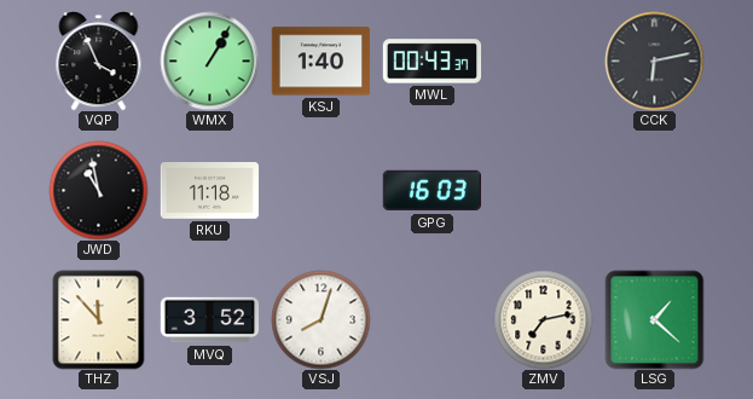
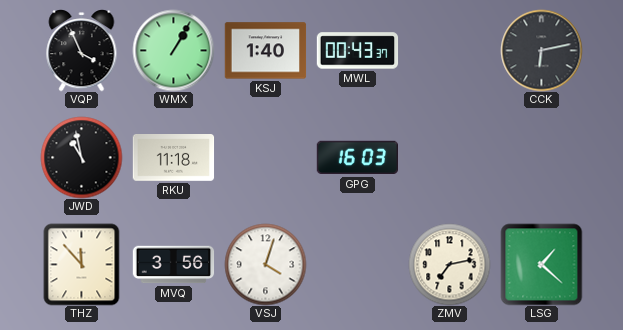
MVQ: 3:52 -> 3:56 (173, 265)
VSJ: 8:03 -> 4:03 (265, 264)
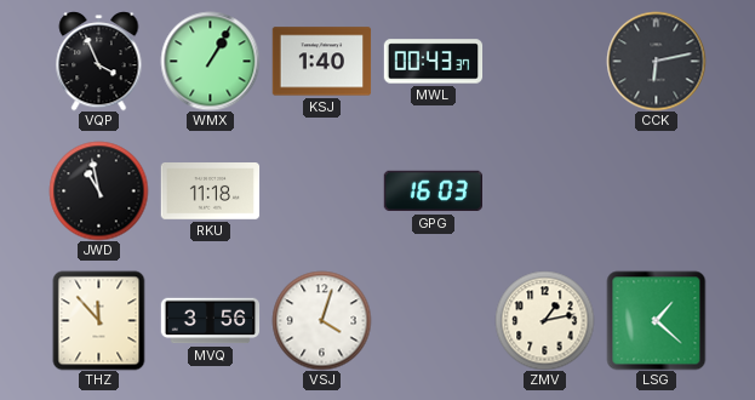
ZMV: 7:13 -> 1:13 (544, 320)
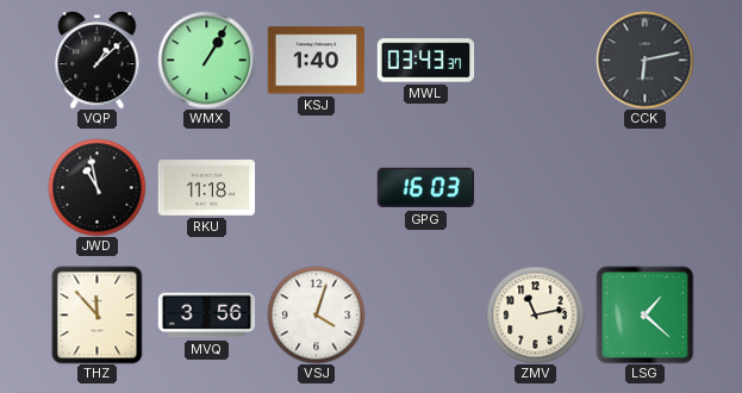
VQP: 3:56 -> 1:08 (98, 60)
MWL: 00:43 -> 03:43 (425, 61)
ZMV: 1:13 -> 11:13 (535, 314)
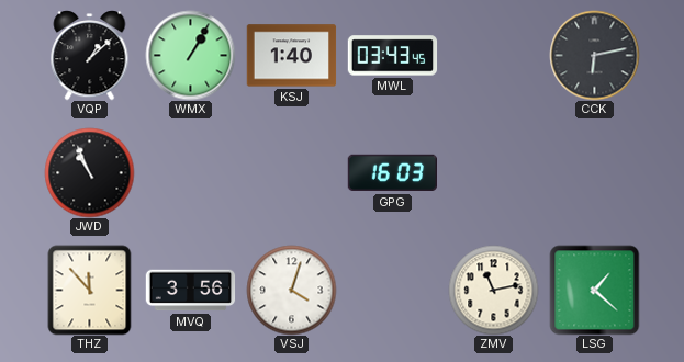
MWL: 03:43:37 -> 03:43:45 (392, 56)
JWD: 10:58 -> 10:56 (89, 172)
RKU: 11:18 -> none (206, 188)
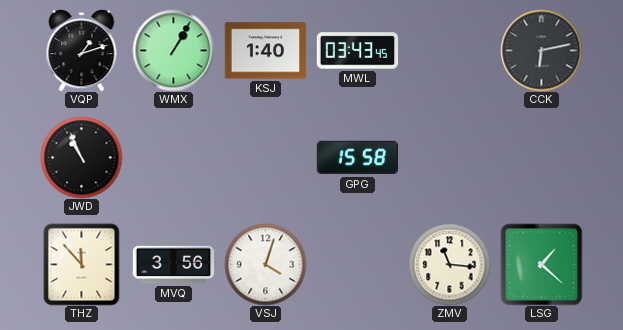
VQP: 1:08 -> 1:12 (82, 50)
GPG: 16:03 -> 15:58 (357, 158)
ZMV: 11:13 -> 11:16 (449, 264)
